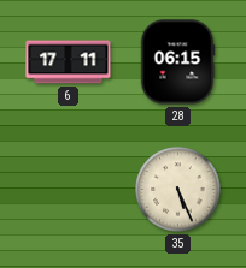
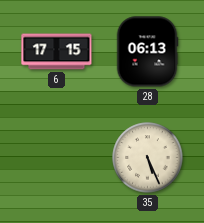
6: 17:11 -> 17:15 (57, 52)
28: 06:15 -> 06:13 (147, 52)
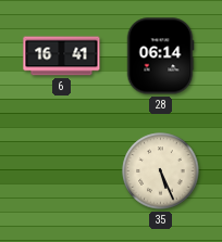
6: 17:15 -> 16:41 (62, 56)
28: 06:13 -> 06:14 (160, 56)
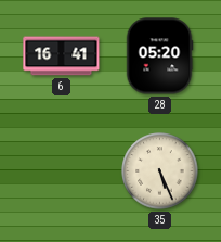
28: 06:14 -> 05:20 (159, 56)
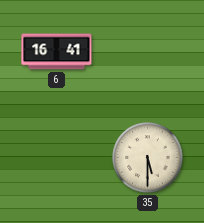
28: 05:20 -> none (159, 56)
35: 5:26 -> 5:30 (148, 158)
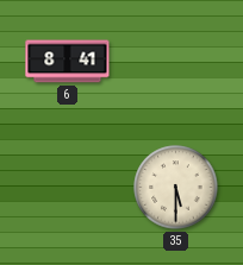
6: 16:41 -> 8:41 (68, 62)
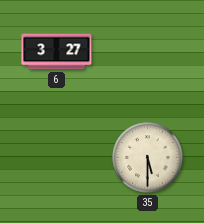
6: 8:41 -> 3:27 (57, 52)
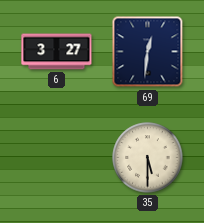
69: none -> 12:31 (148, 52)
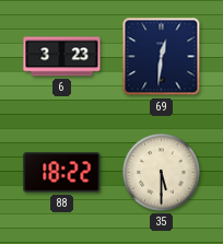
6: 3:27 -> 3:23 (62, 57)
88: none -> 18:22 (62, 173)
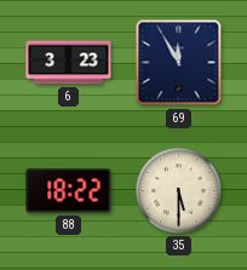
69: 12:31 -> 11:55 (179, 63)
